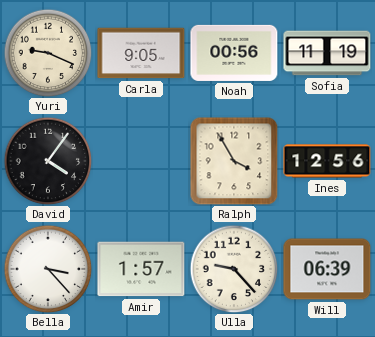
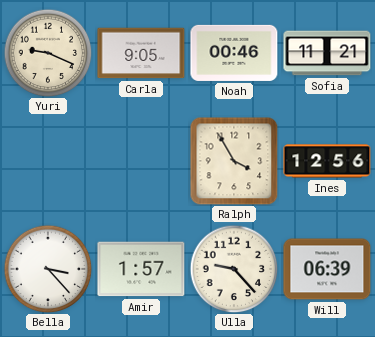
Noah: 00:56 -> 00:46 (234, 53)
Sofia: 11:19 -> 11:21 (327, 53)
David: 4:06 -> none (48, 161)
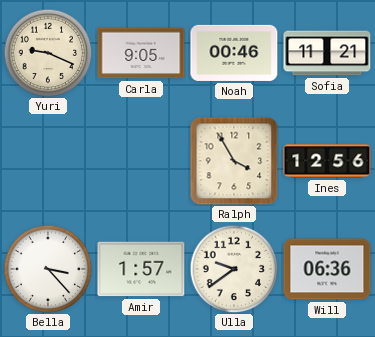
Ulla: 9:23 -> 9:39 (234, 269)
Will: 06:39 -> 06:36 (327, 269)
